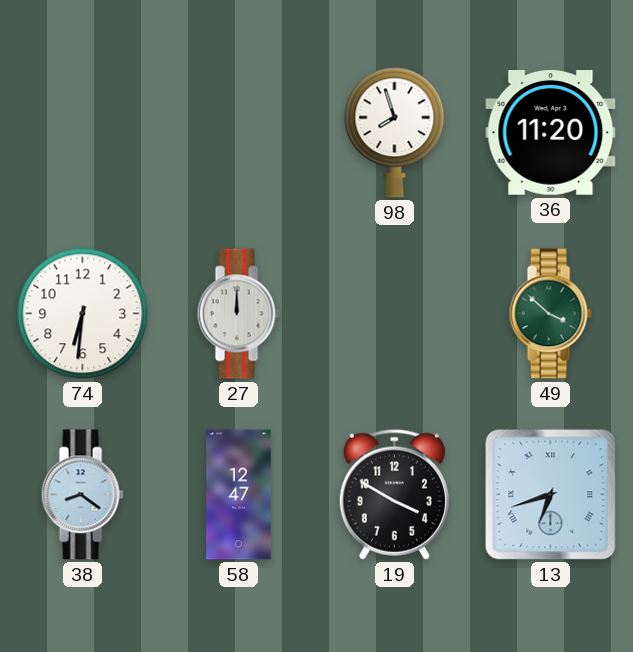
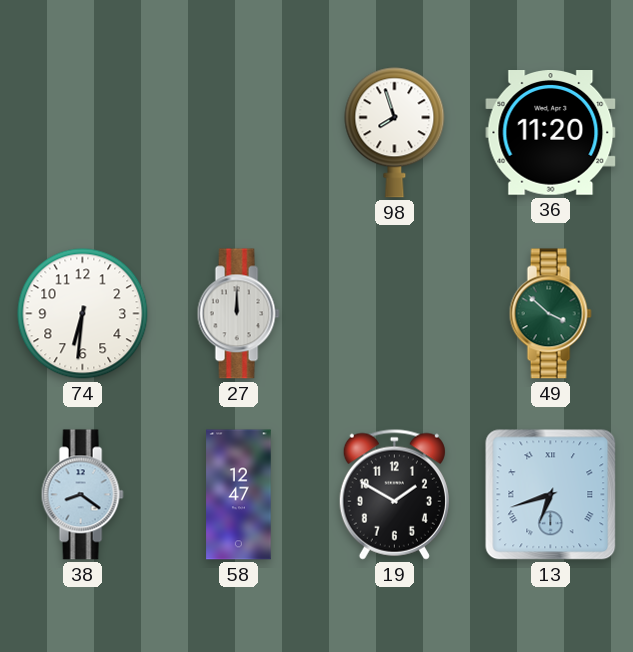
19: 3:50 -> 1:50 (394, 494)
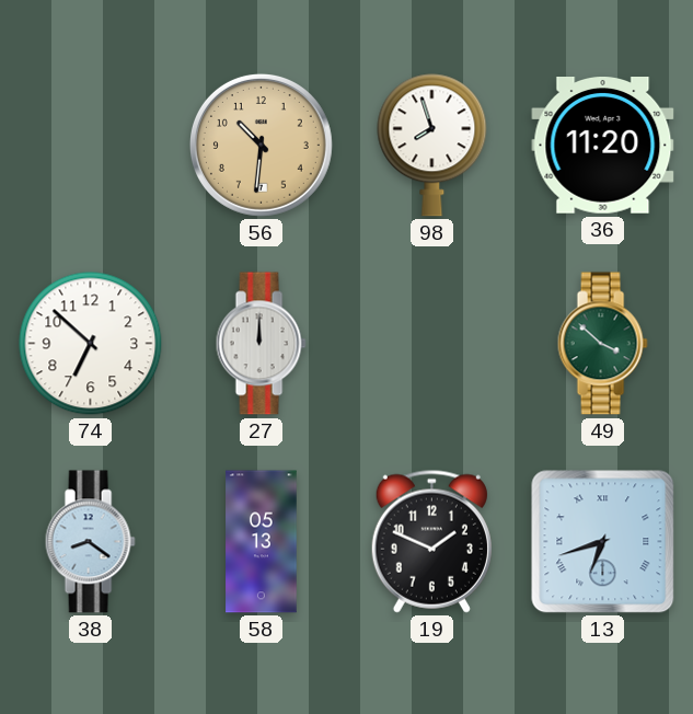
56: none -> 10:31 (261, 145)
74: 6:31 -> 6:52 (91, 344)
58: 12:47 -> 05:13 (262, 542)
19: 1:50 -> 1:49 (431, 541)
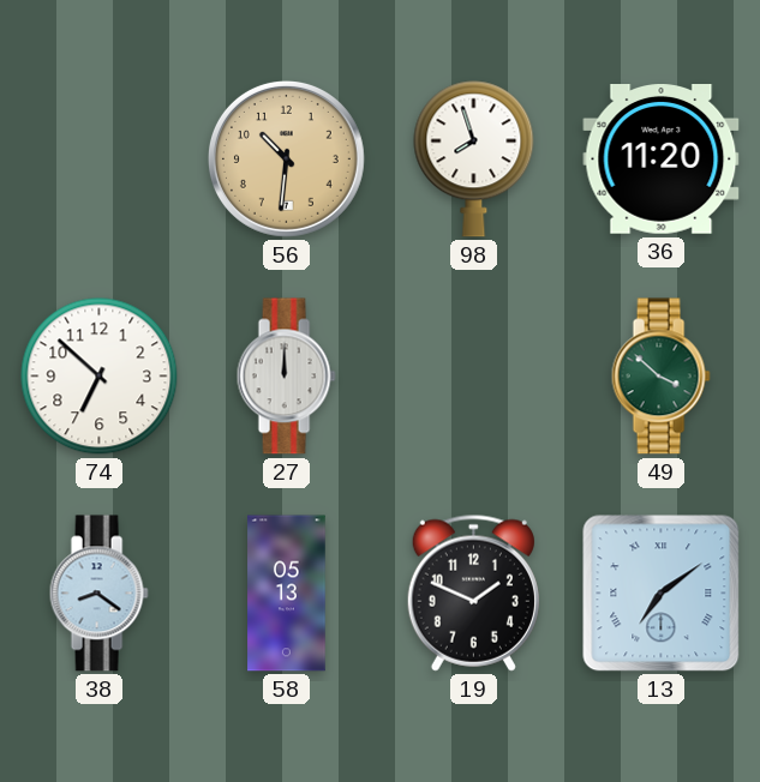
13: 6:42 -> 7:09 (662, 594)
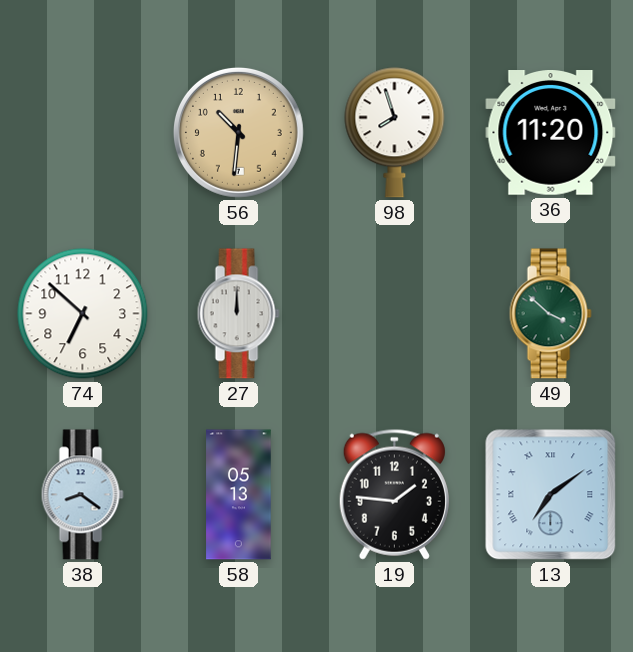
19: 1:49 -> 1:46 (394, 494)
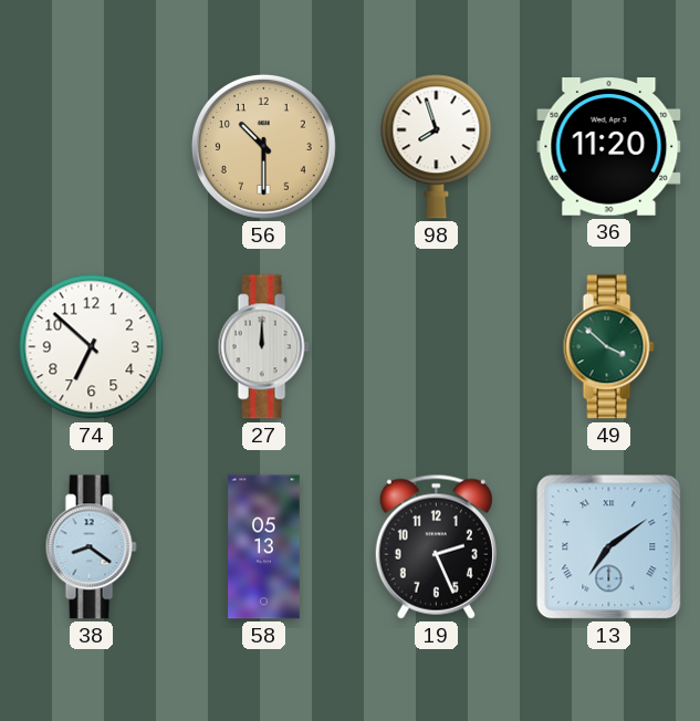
56: 10:31 -> 10:30 (263, 146)
19: 1:46 -> 2:26 (436, 546)
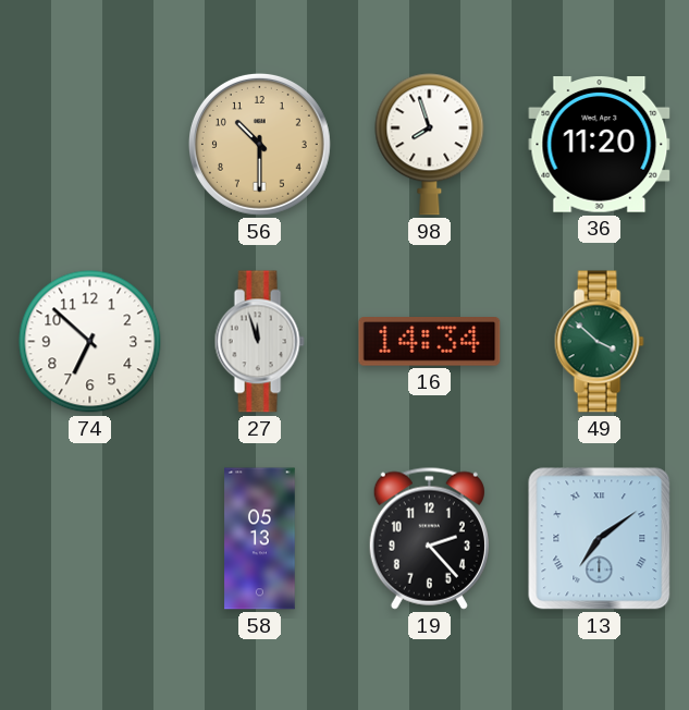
27: 12:00 -> 11:57 (259, 342)
16: none -> 14:34 (430, 342)
38: 8:21 -> none (91, 547)
19: 2:26 -> 2:23 (429, 538)
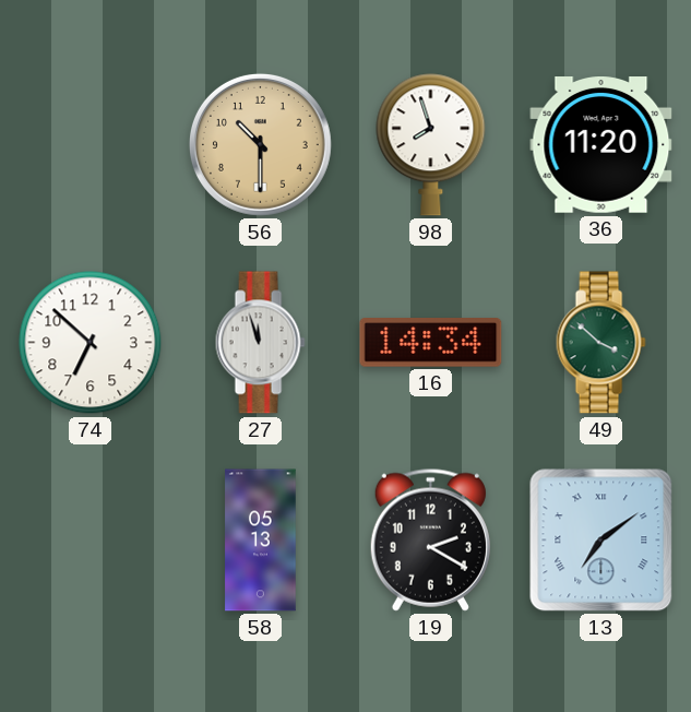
19: 2:23 -> 2:20 (430, 539)
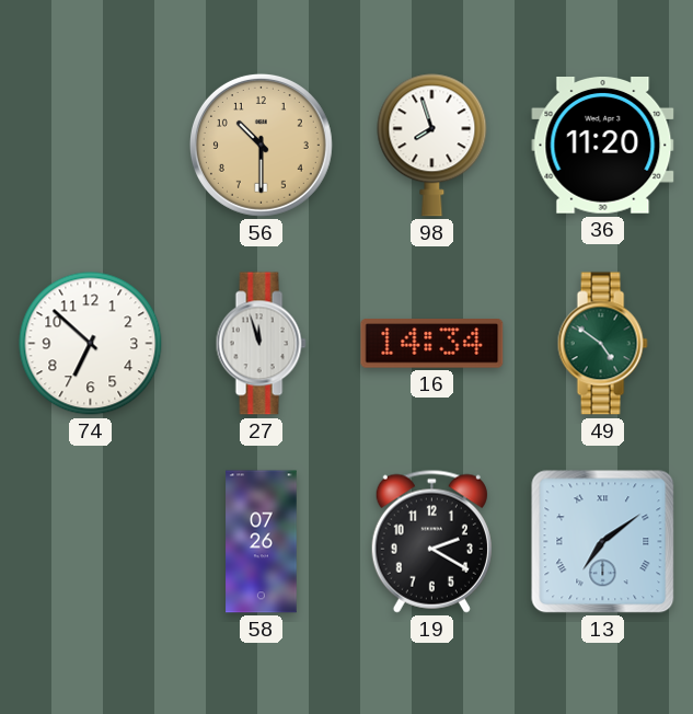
49: 3:52 -> 4:51 (602, 344)
58: 05:13 -> 07:26 (262, 542)
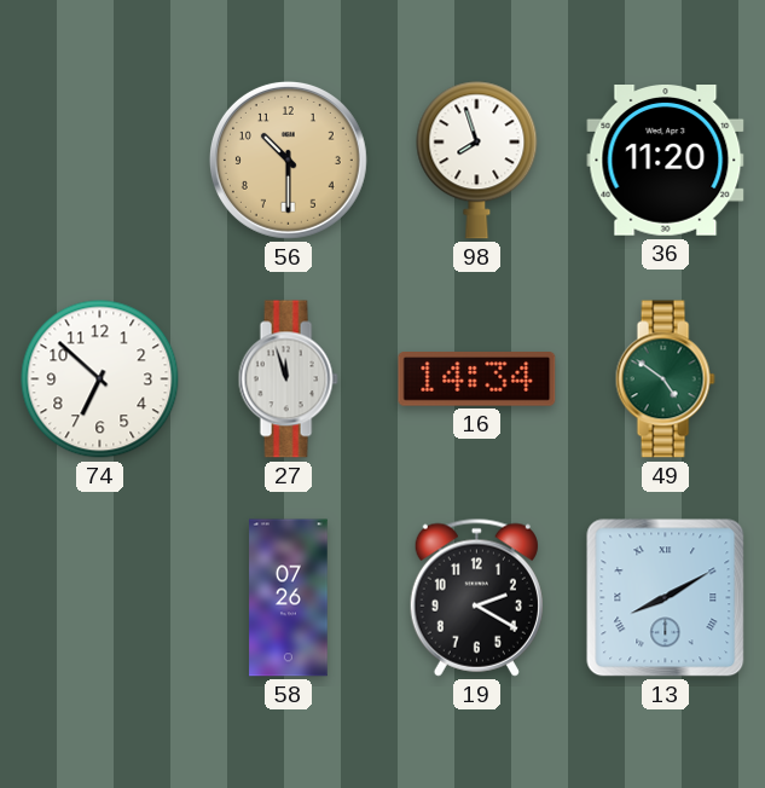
13: 7:09 -> 8:10 (666, 598)
